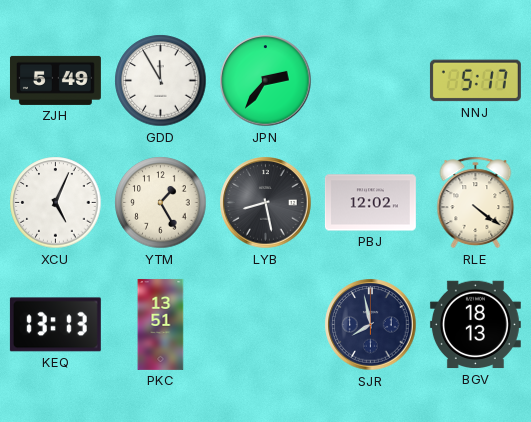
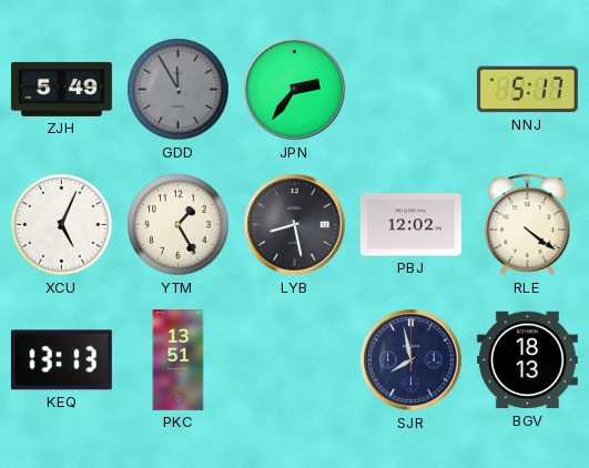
GDD dial: white -> grey (179, 90)
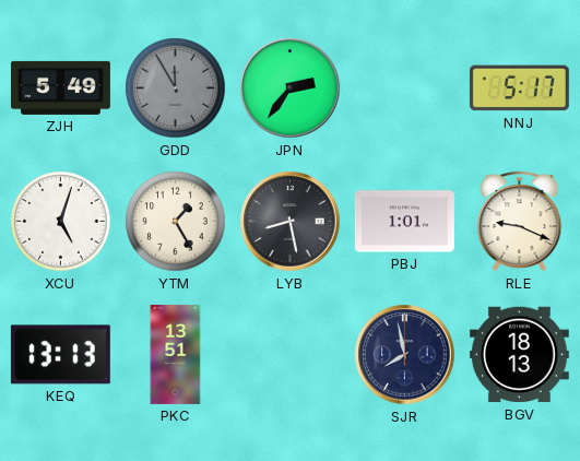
XCU: 5:04 -> 5:03 (61, 222)
PBJ: 12:02 -> 1:01 (404, 222)
RLE: 4:21 -> 9:19 (520, 222)
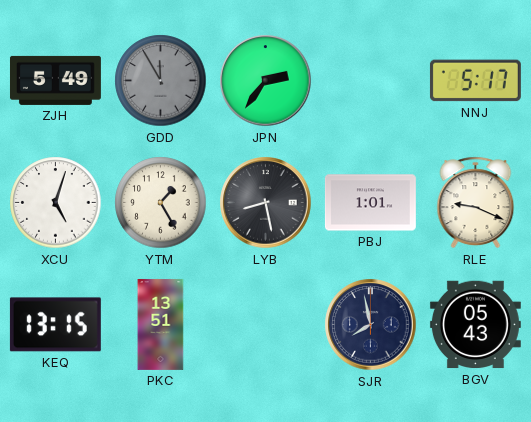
KEQ: 13:13 -> 13:15 (55, 325)
BGV: 18:13 -> 05:43 (475, 325)
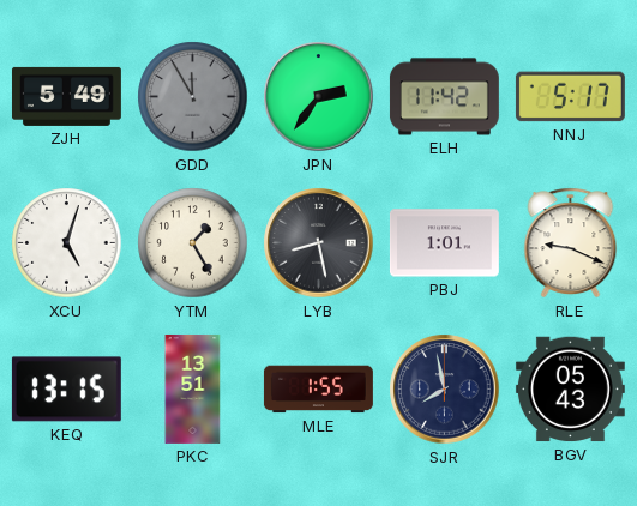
ELH: none -> 11:42 (444, 97)
MLE: none -> 1:55 (318, 390)
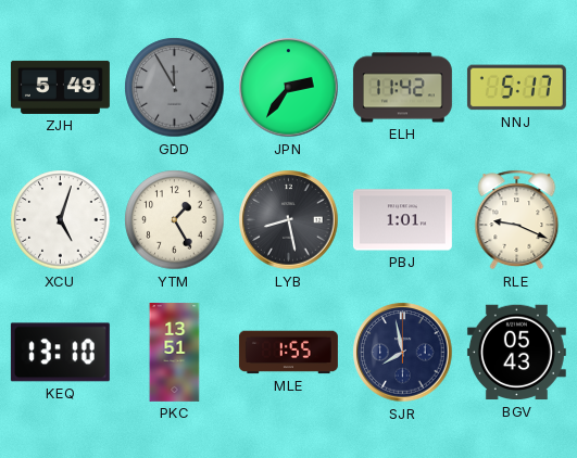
KEQ: 13:15 -> 13:10 (60, 353)
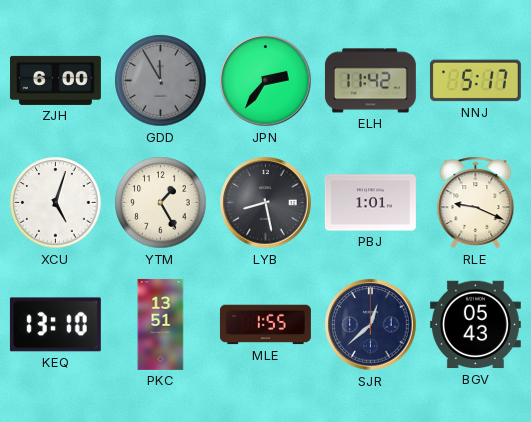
ZJH: 5:49 -> 6:00 (55, 80)
SJR: 7:58 -> 12:38 (371, 325)
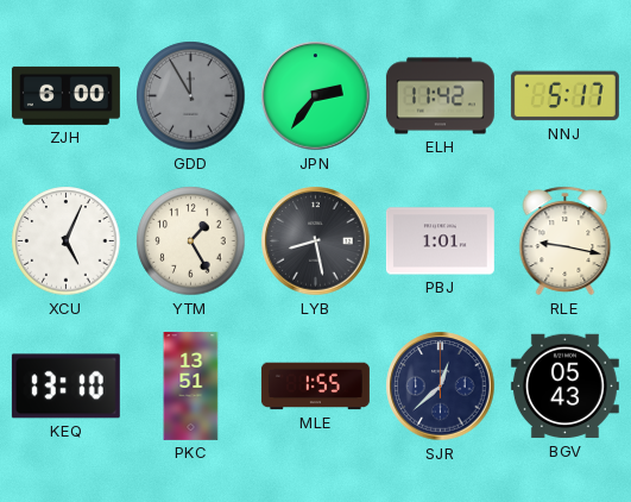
XCU: 5:03 -> 5:04 (67, 241)
RLE: 9:19 -> 9:17 (566, 241)
